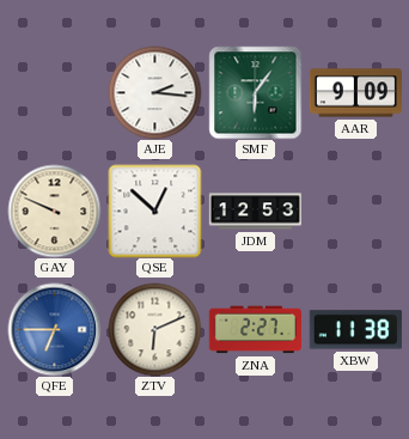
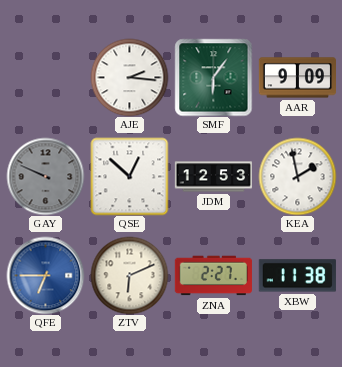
GAY dial: cream -> grey (45, 176)
KEA: none -> 1:58 (297, 176)
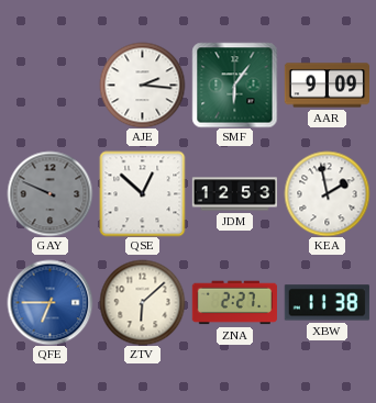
ZTV: 6:11 -> 6:08 (142, 302)
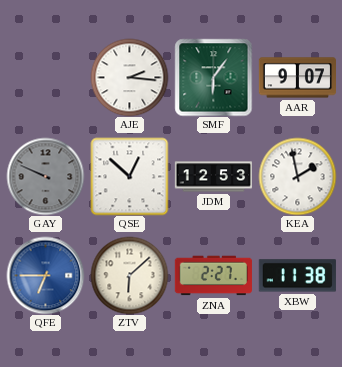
AAR: 9:09 -> 9:07 (297, 78)
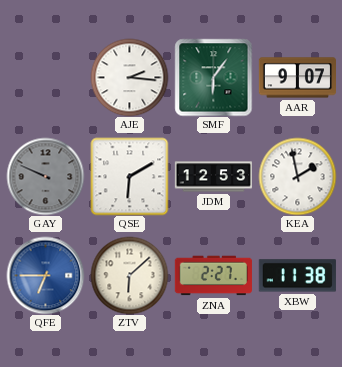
QSE: 12:52 -> 6:10 (129, 176)
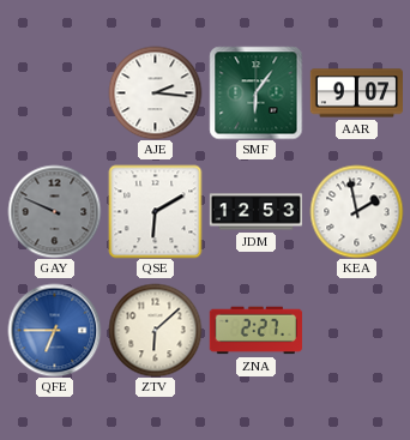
XBW: 11:38 -> none (297, 276)
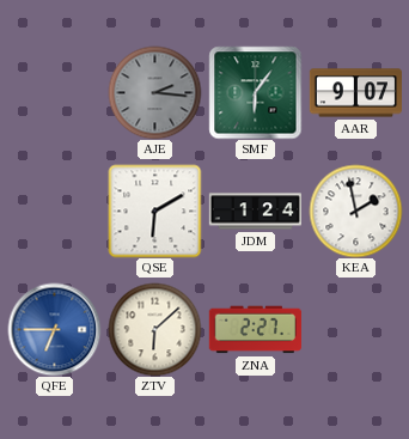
AJE dial: white -> grey (154, 92)
GAY: 9:49 -> none (54, 211)
JDM: 12:53 -> 1:24 (255, 212)
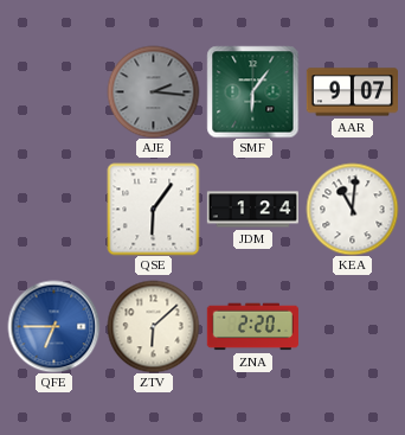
QSE: 6:10 -> 6:06 (153, 209)
KEA: 1:58 -> 11:01 (352, 209)
ZNA: 2:27 -> 2:20 (252, 327)
